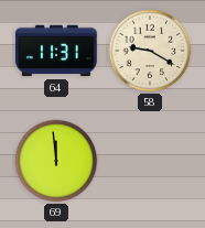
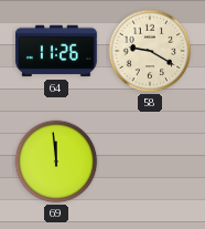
64: 11:31 -> 11:26 (56, 51)
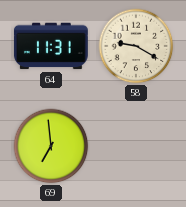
64: 11:26 -> 11:31 (51, 46)
69: 11:59 -> 6:59 (51, 146)
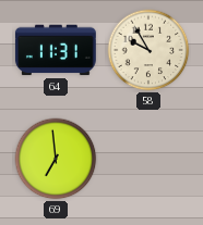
58: 9:20 -> 9:55 (148, 50)
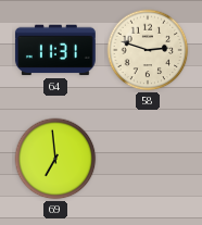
58: 9:55 -> 2:48 (148, 50)
